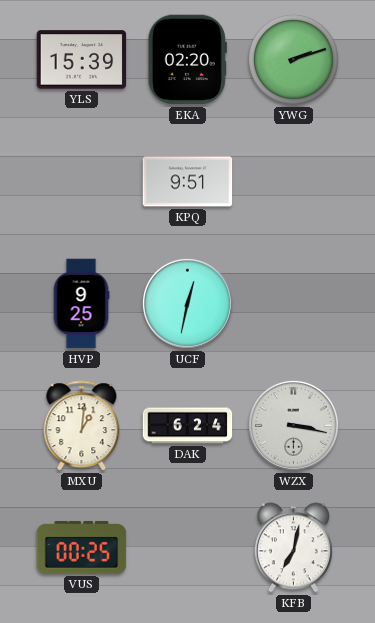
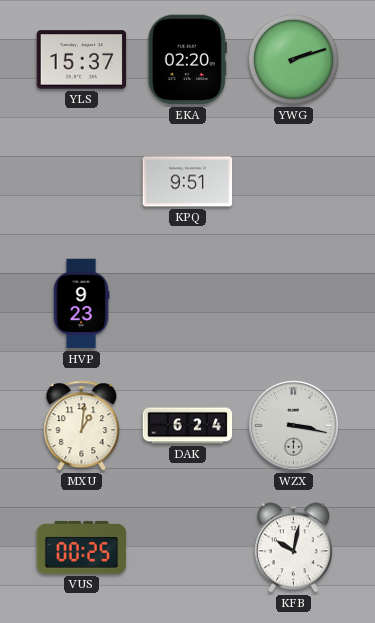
YLS: 15:39 -> 15:37 (82, 60)
HVP: 9:25 -> 9:23 (81, 304)
UCF: 12:32 -> none (187, 303)
KFB: 7:02 -> 10:02 (293, 548)
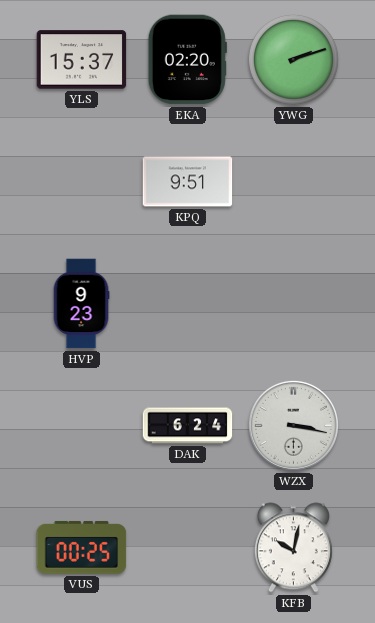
MXU: 1:01 -> none (82, 426)
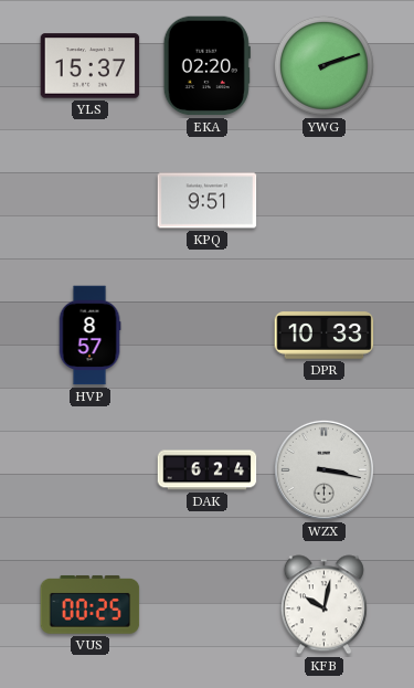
HVP: 9:23 -> 8:57 (89, 336)
DPR: none -> 10:33 (325, 336)
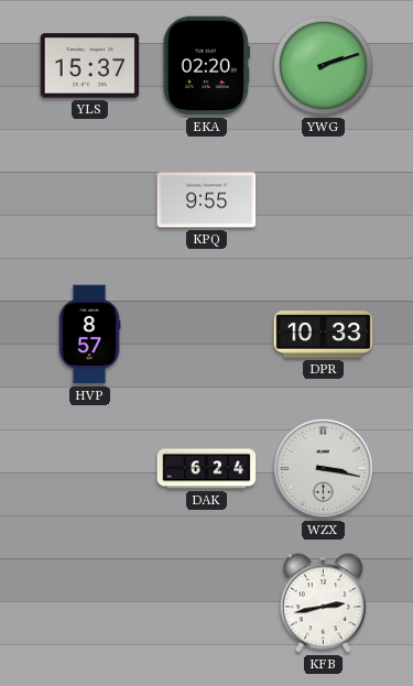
KPQ: 9:51 -> 9:55 (207, 200)
VUS: 00:25 -> none (91, 604)
KFB: 10:02 -> 2:43 (323, 603)
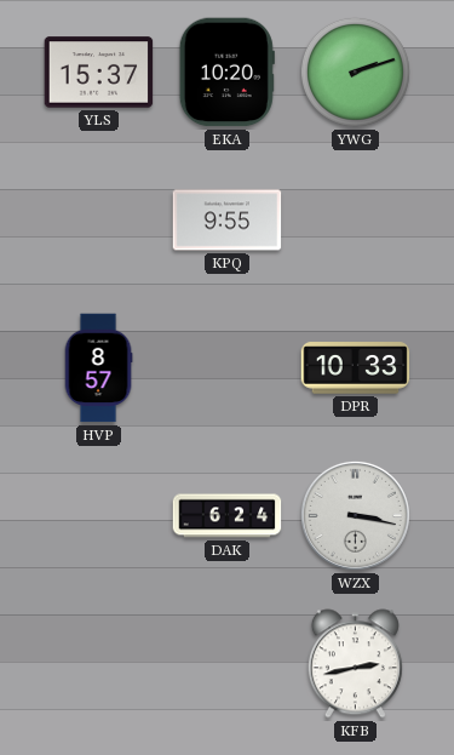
EKA: 02:20 -> 10:20 (226, 73)
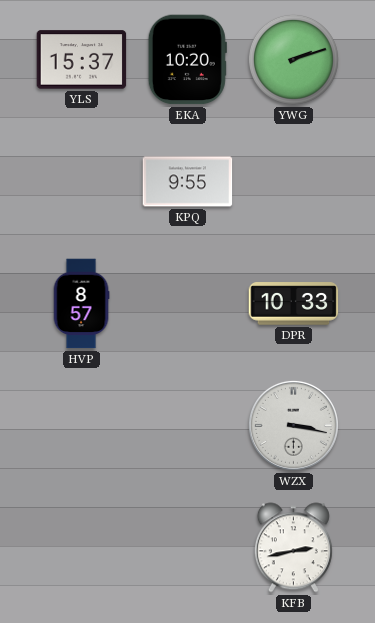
DAK: 6:24 -> none (228, 516)
